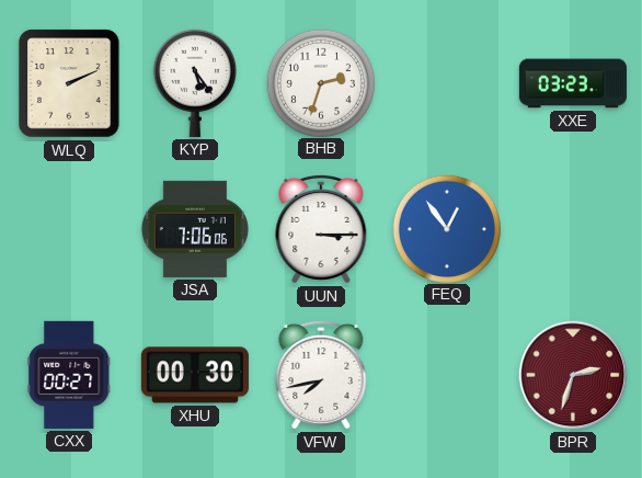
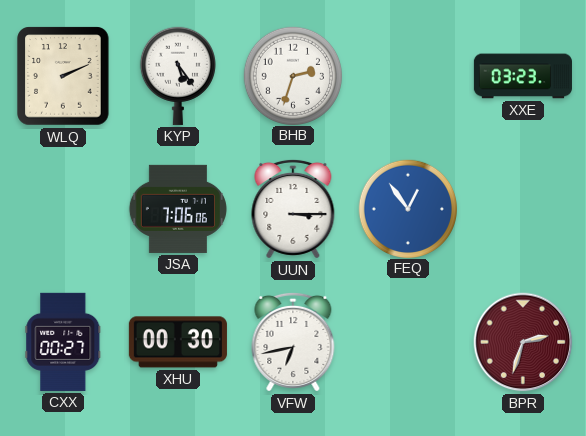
VFW: 7:43 -> 6:43 (293, 342)
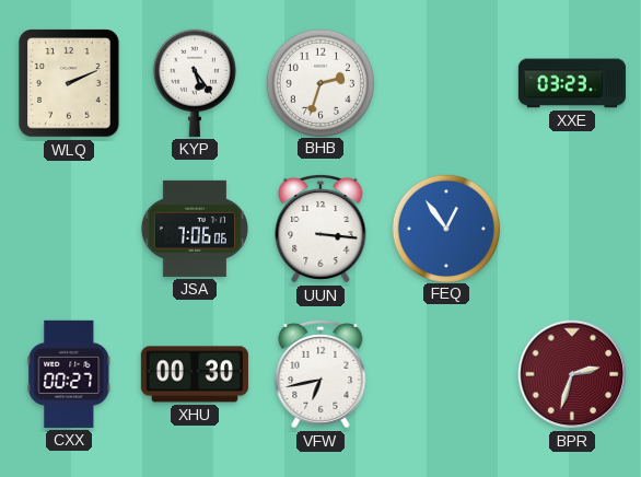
UUN: 3:15 -> 3:16 (320, 229)
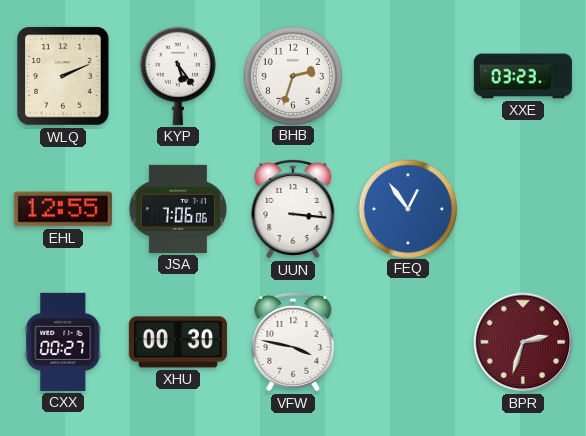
EHL: none -> 12:55 (63, 209)
VFW: 6:43 -> 3:47 (293, 342)
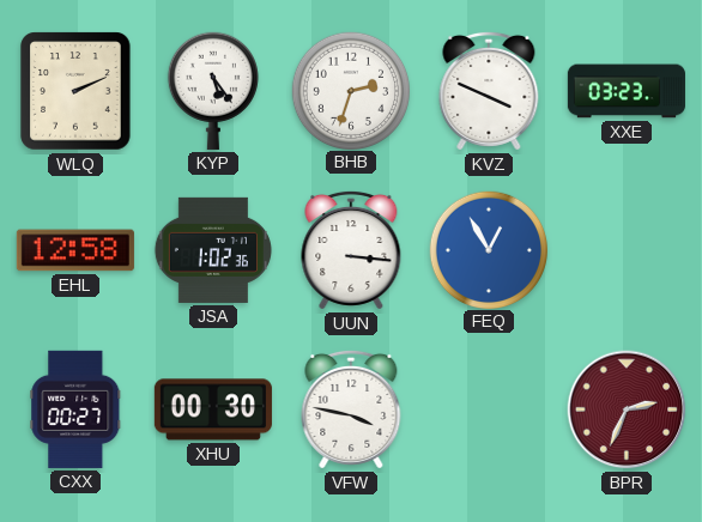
KVZ: none -> 3:49 (489, 91)
EHL: 12:55 -> 12:58 (75, 250)
JSA: 7:06 -> 1:02 (213, 250)
FEQ: 12:54 -> 12:55 (488, 249)
BPR: 2:33 -> 2:34 (627, 409)
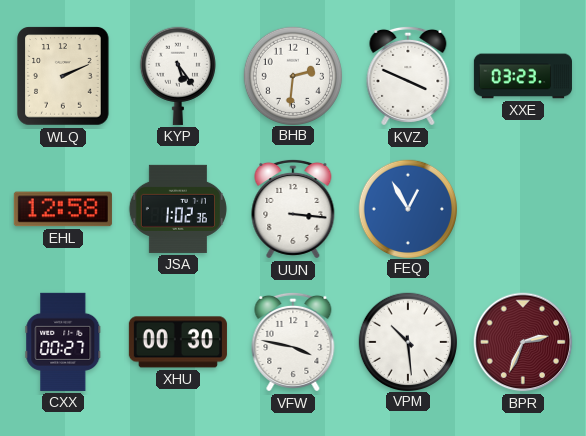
BHB: 2:33 -> 2:31 (292, 75)
VPM: none -> 10:29 (407, 341)
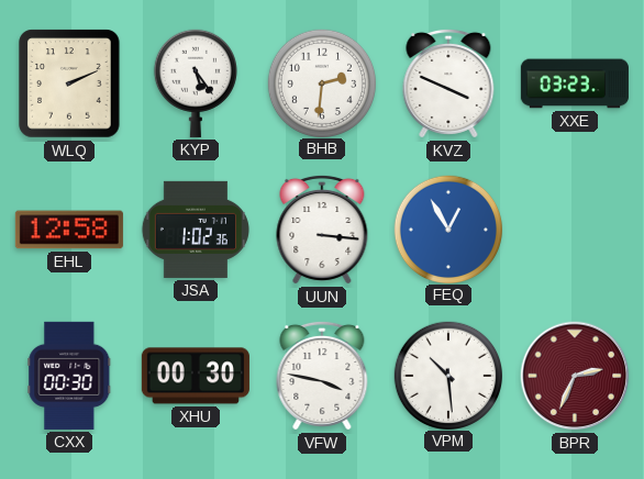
CXX: 00:27 -> 00:30 (69, 376)
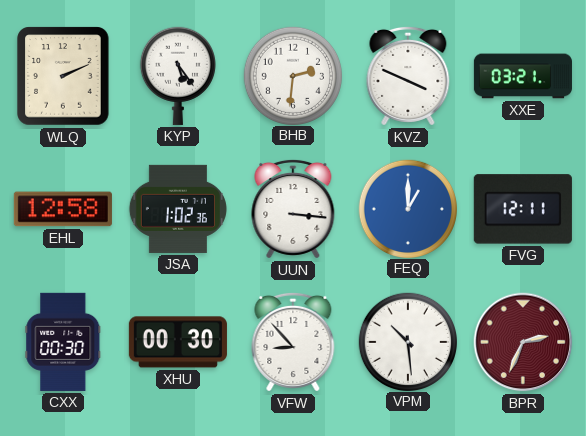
XXE: 03:23 -> 03:21 (523, 76)
FEQ: 12:55 -> 1:00 (407, 208)
FVG: none -> 12:11 (523, 209)
VFW: 3:47 -> 8:53 (293, 342)
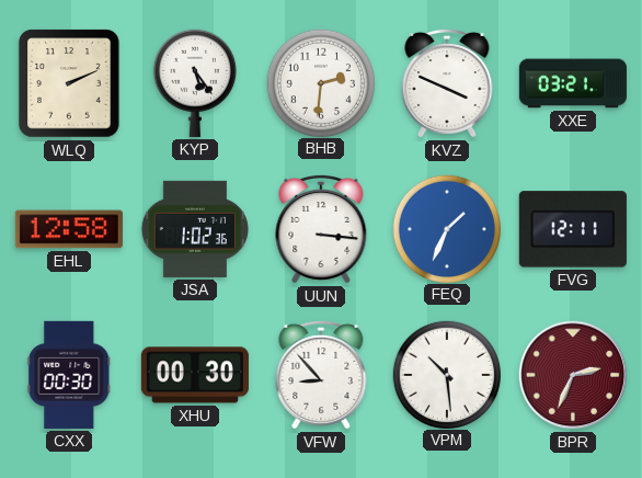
FEQ: 1:00 -> 1:34 (446, 228)
